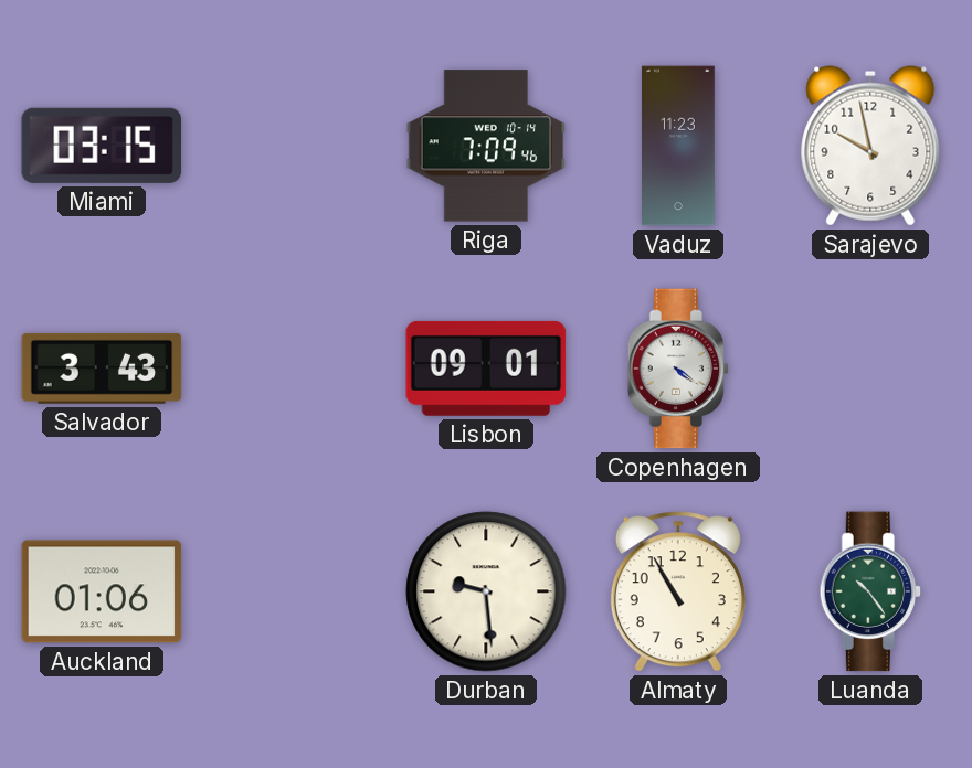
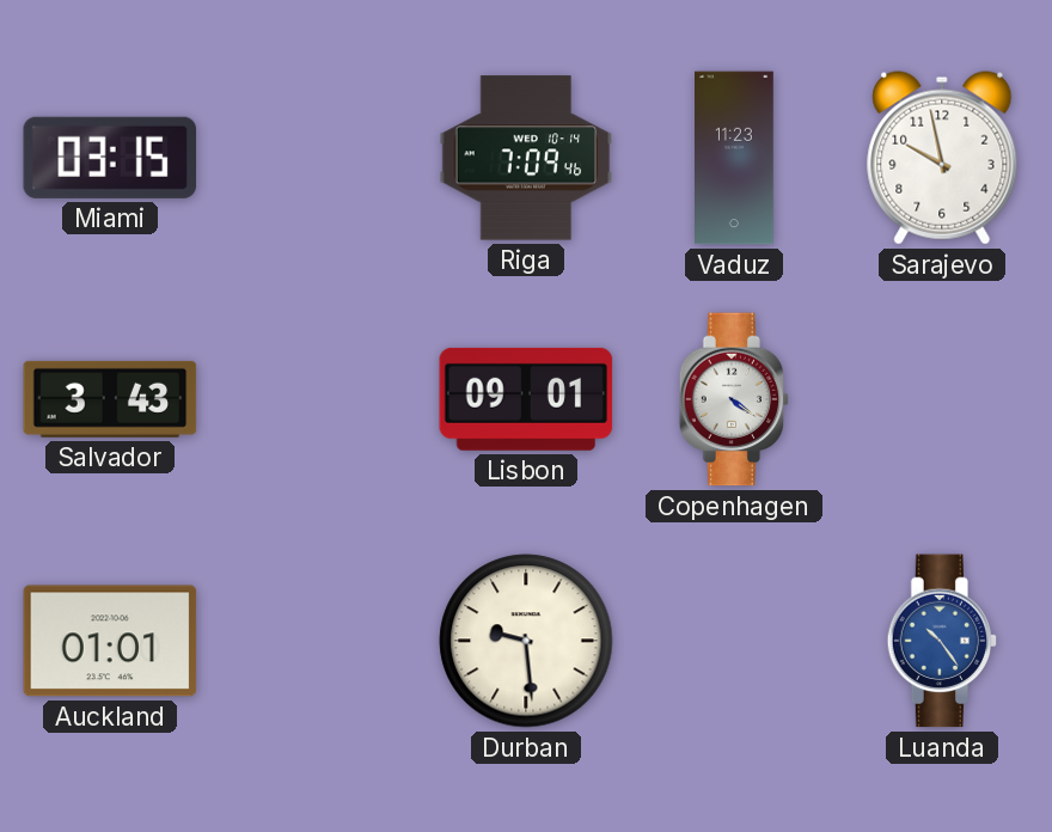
Auckland: 01:06 -> 01:01 (110, 641)
Almaty: 10:55 -> none (678, 591)
Luanda dial: green -> blue (942, 641)
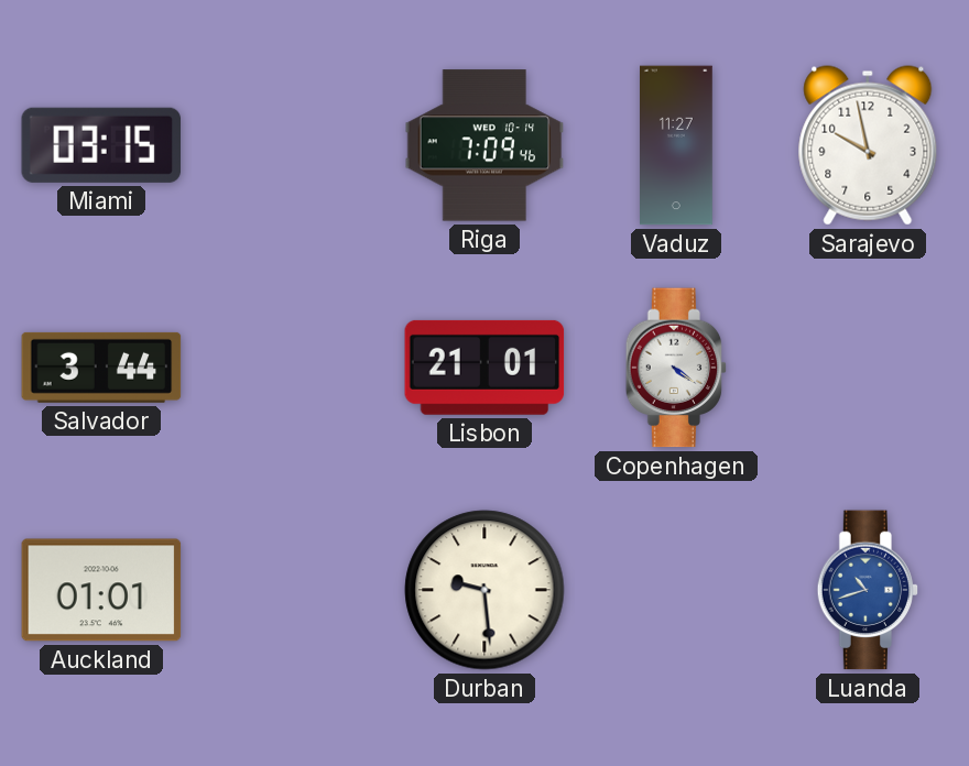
Vaduz: 11:23 -> 11:27 (677, 145)
Salvador: 3:43 -> 3:44 (101, 368)
Lisbon: 09:01 -> 21:01 (484, 368)
Luanda: 10:24 -> 10:42 (868, 590)
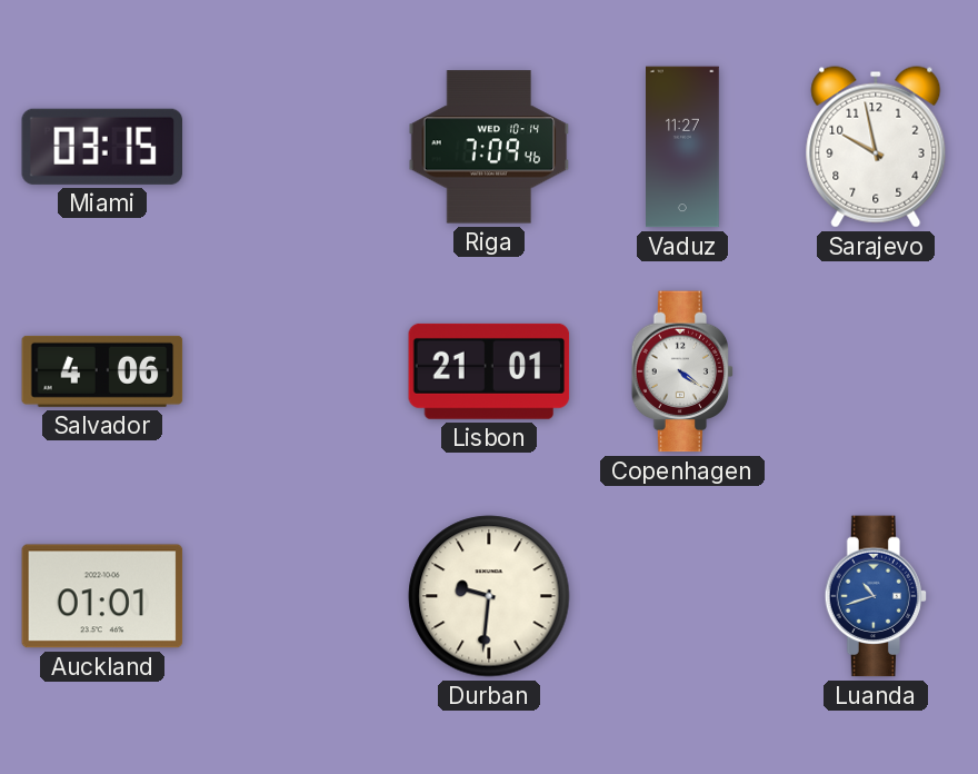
Salvador: 3:44 -> 4:06 (102, 371)
Durban: 9:29 -> 9:31 (489, 596)
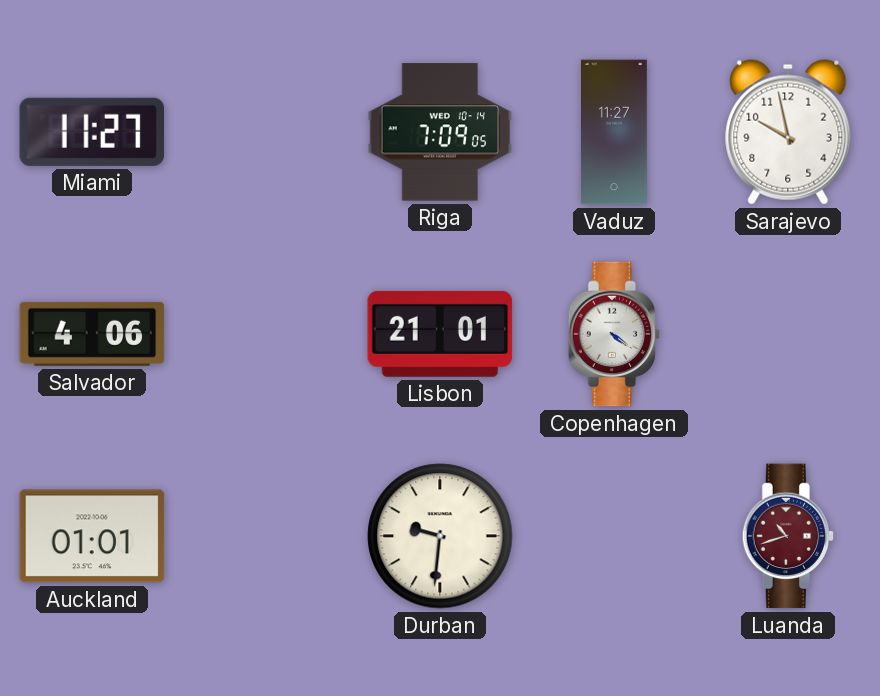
Miami: 03:15 -> 11:27 (91, 132)
Riga: 7:09:46 -> 7:09:05 (440, 132)
Luanda dial: blue -> burgundy (788, 536)
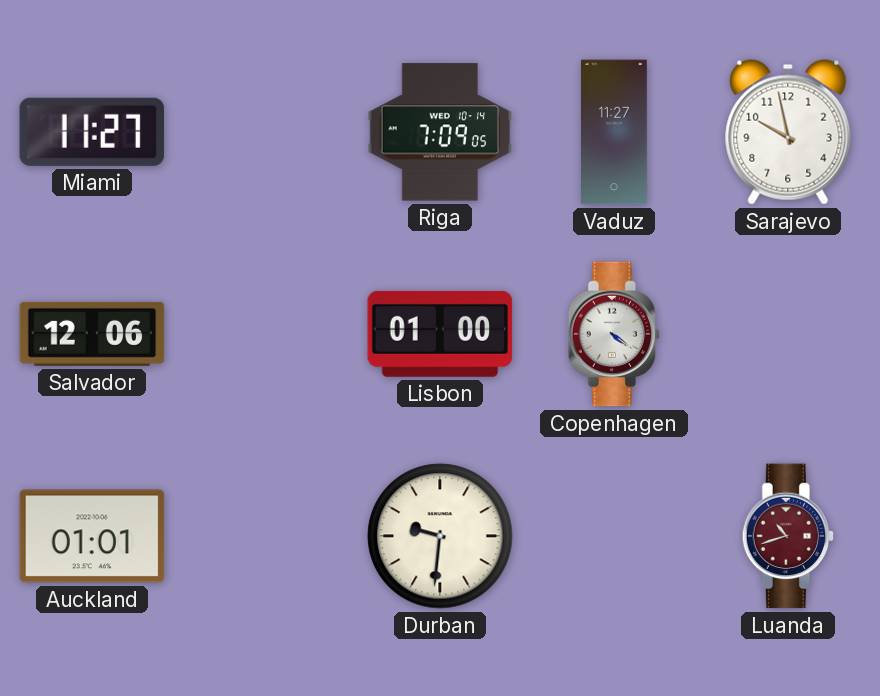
Salvador: 4:06 -> 12:06 (92, 334)
Lisbon: 21:01 -> 01:00 (440, 334)
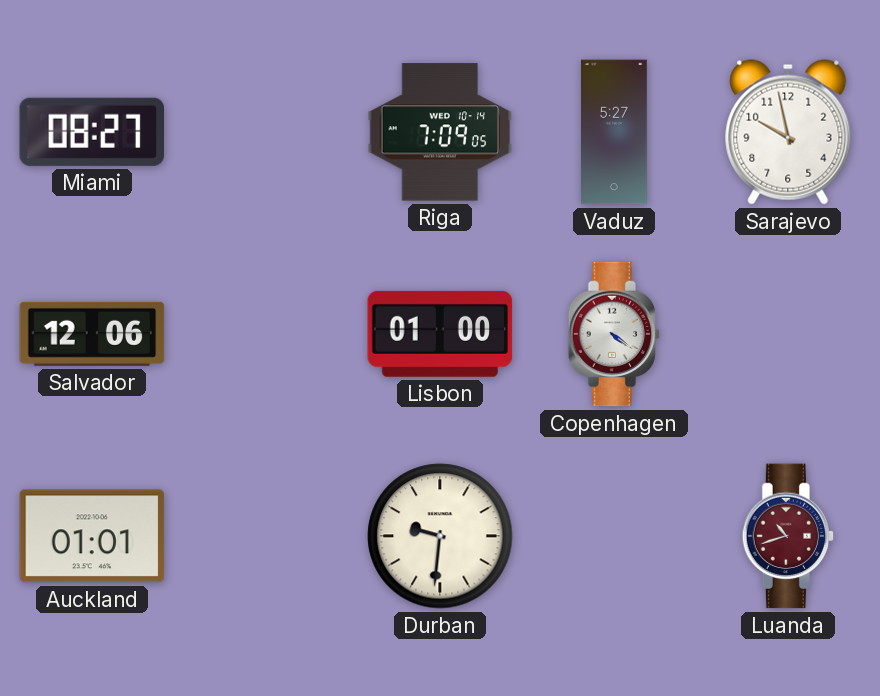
Miami: 11:27 -> 08:27 (91, 132)
Vaduz: 11:27 -> 5:27 (615, 132)
